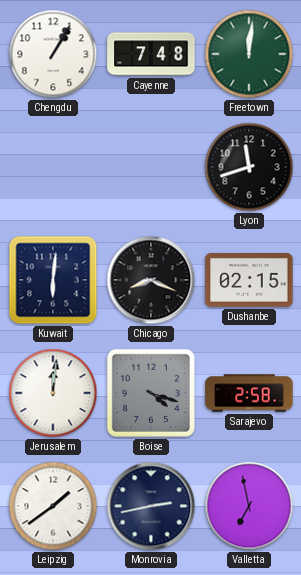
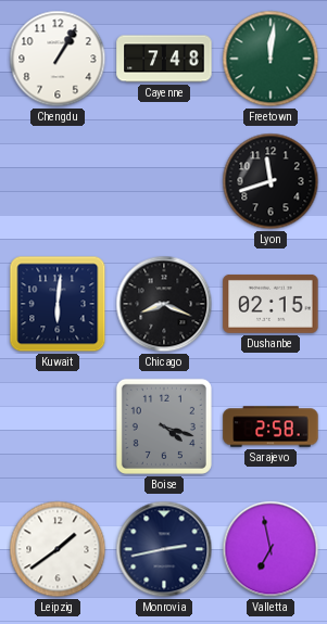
Jerusalem: 12:01 -> none (53, 393)
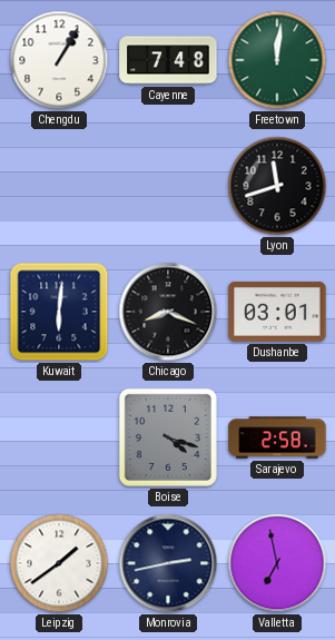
Dushanbe: 02:15 -> 03:01 (277, 312)
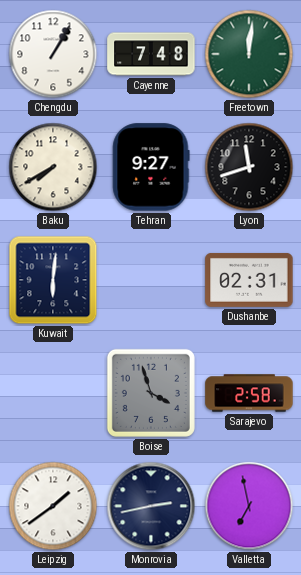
Baku: none -> 7:40 (53, 167)
Tehran: none -> 9:27 (151, 167)
Chicago: 8:19 -> none (168, 312)
Dushanbe: 03:01 -> 02:31 (249, 280)
Boise: 4:18 -> 3:57 (151, 393)
